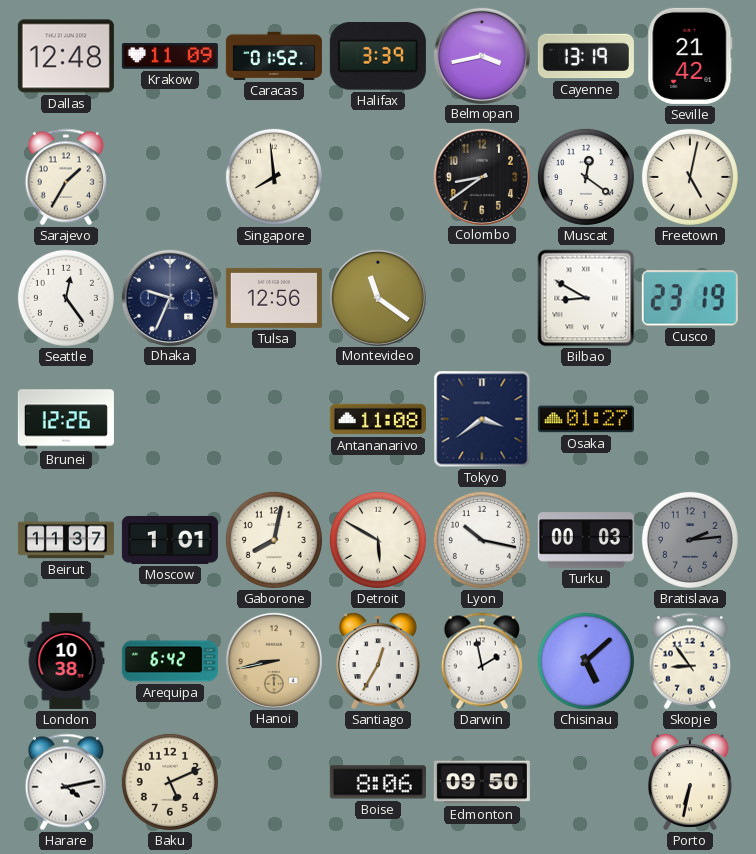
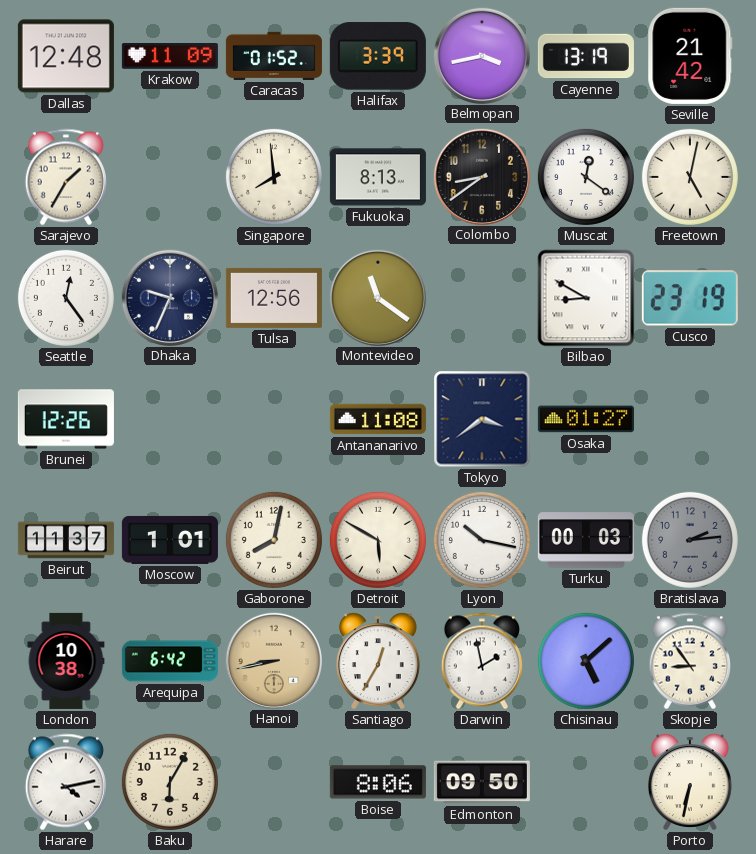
Fukuoka: none -> 8:13 (378, 177)
Baku: 5:11 -> 6:05 (170, 782)
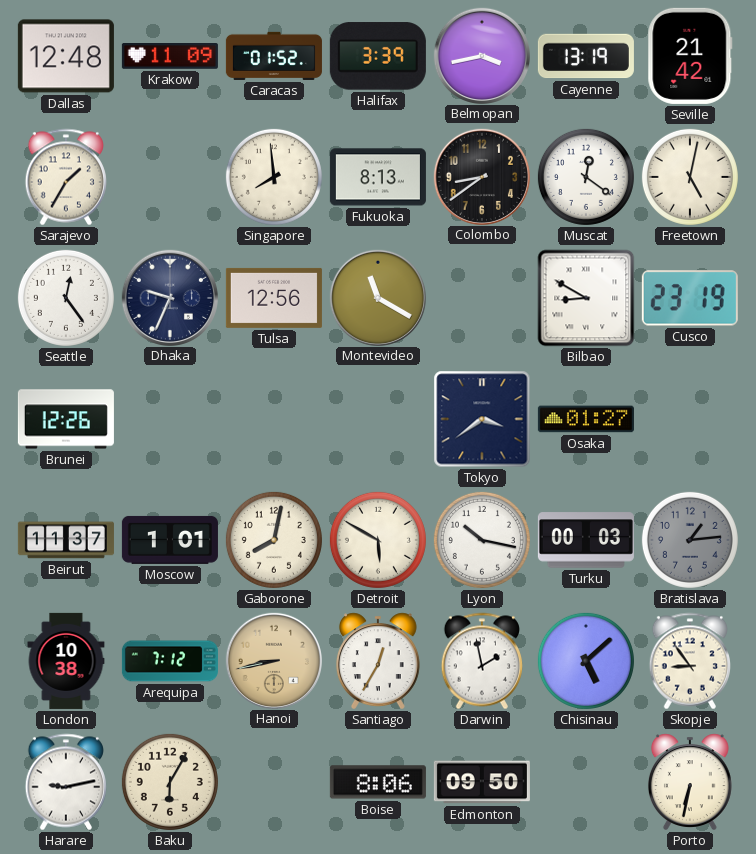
Montevideo: 11:21 -> 11:20 (377, 297)
Antananarivo: 11:08 -> none (378, 419)
Bratislava: 2:14 -> 1:14 (690, 540)
Arequipa: 6:42 -> 7:12 (170, 661)
Harare: 4:13 -> 9:13 (65, 782)
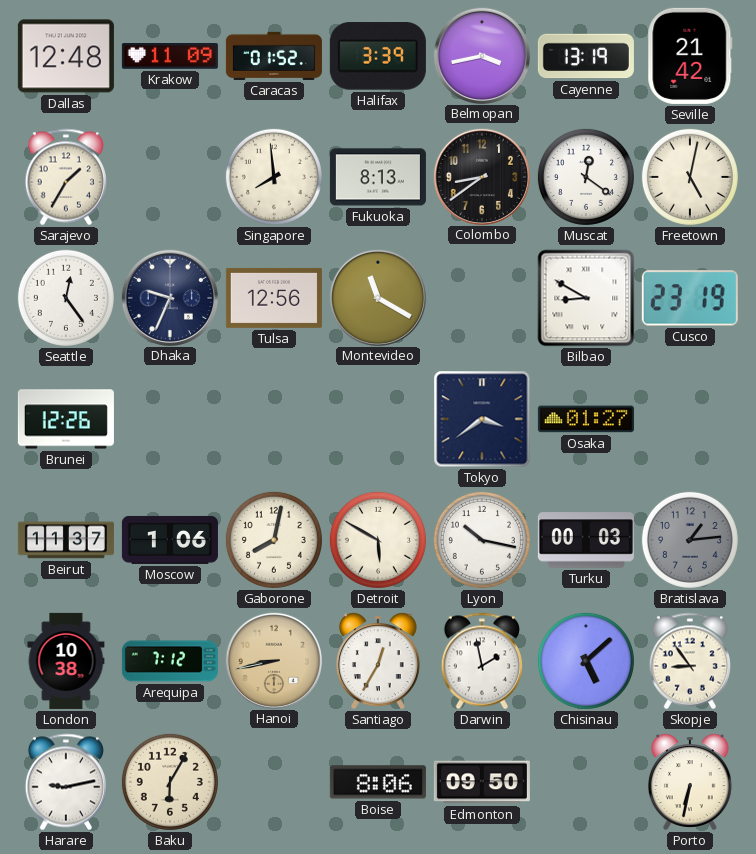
Moscow: 1:01 -> 1:06 (170, 540)
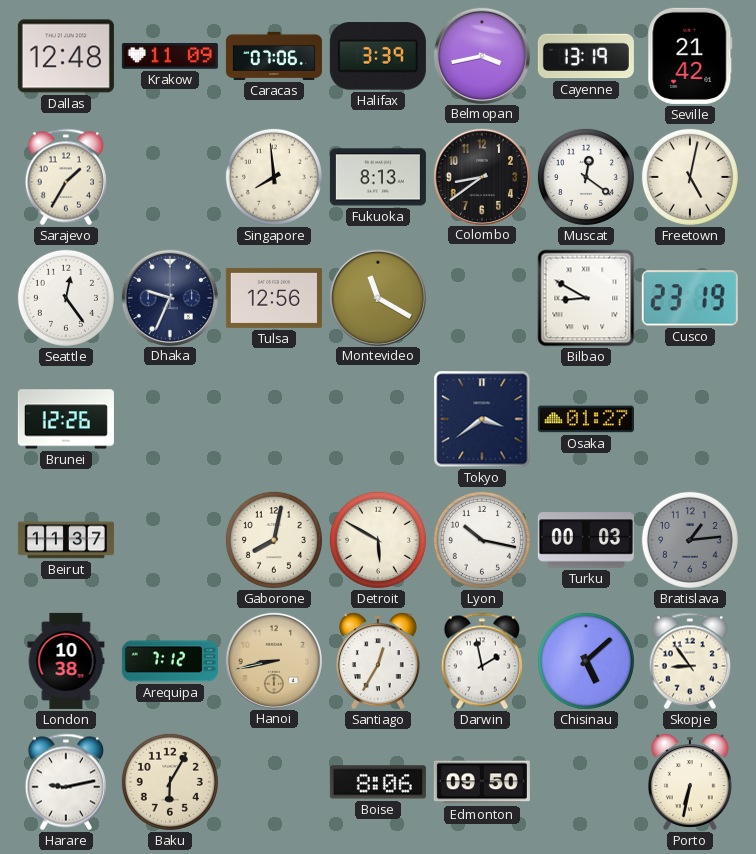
Caracas: 01:52 -> 07:06 (274, 56)
Moscow: 1:06 -> none (170, 540)
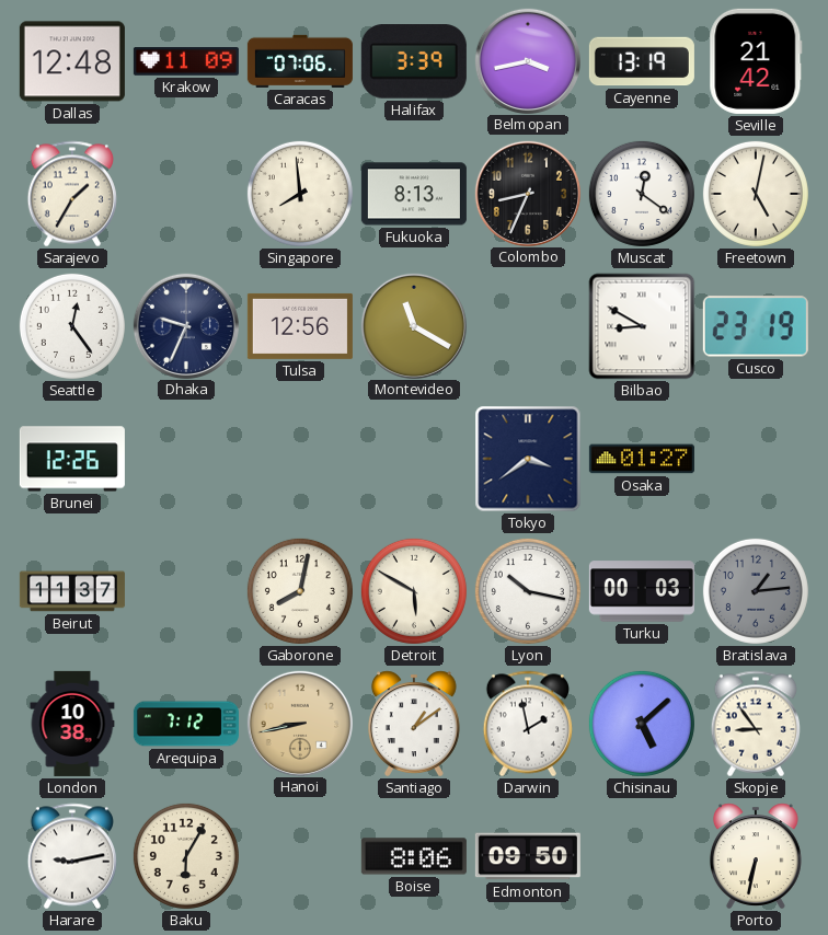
Colombo: 8:39 -> 8:34 (527, 193)
Santiago: 12:35 -> 1:09 (414, 724)
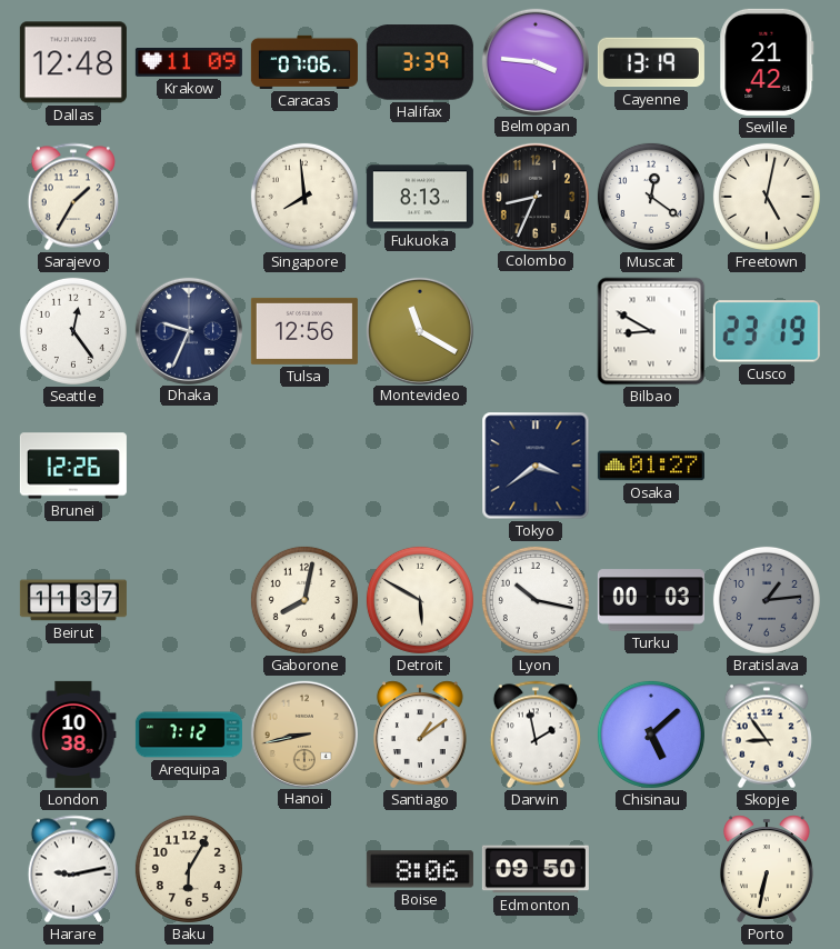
Belmopan: 3:43 -> 3:46 (534, 61)
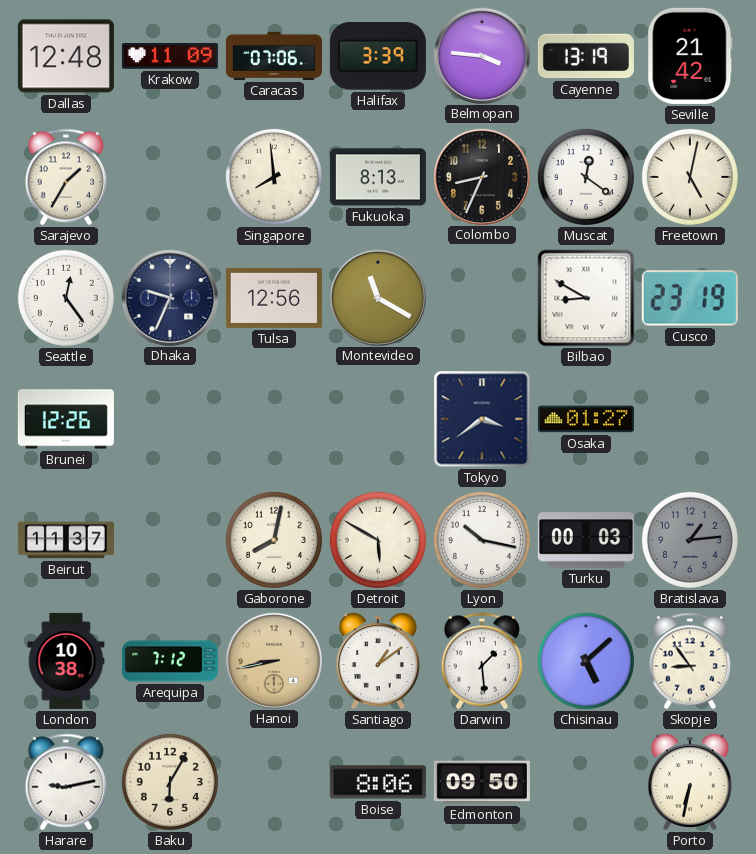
Darwin: 1:58 -> 1:29 (481, 661)
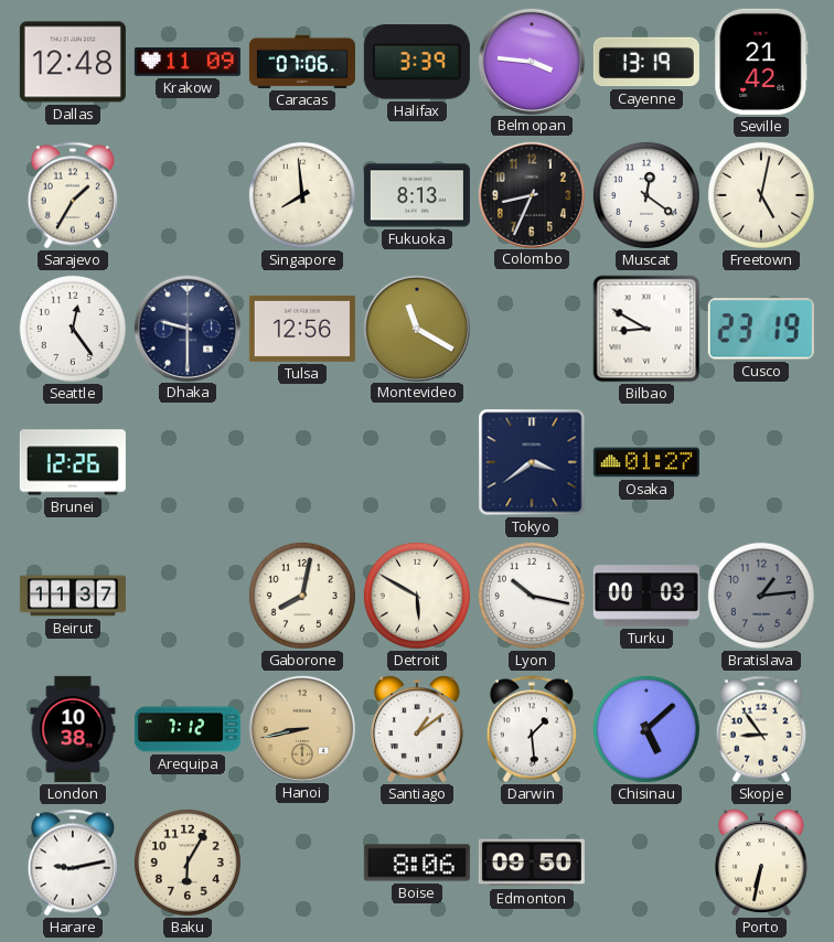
Dhaka: 9:34 -> 9:30 (186, 328)
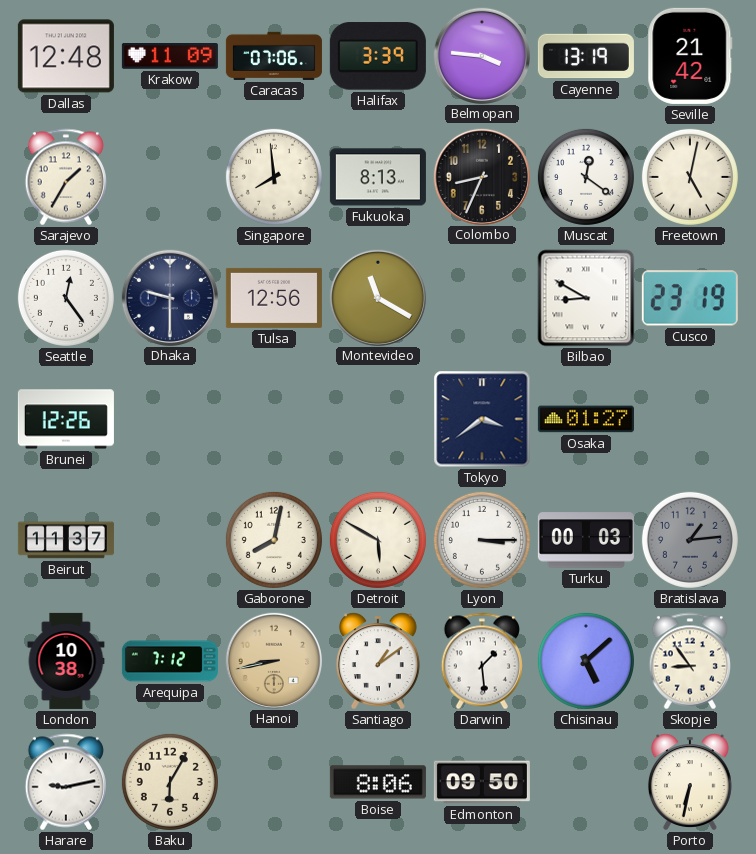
Lyon: 10:17 -> 3:15 (482, 540)
